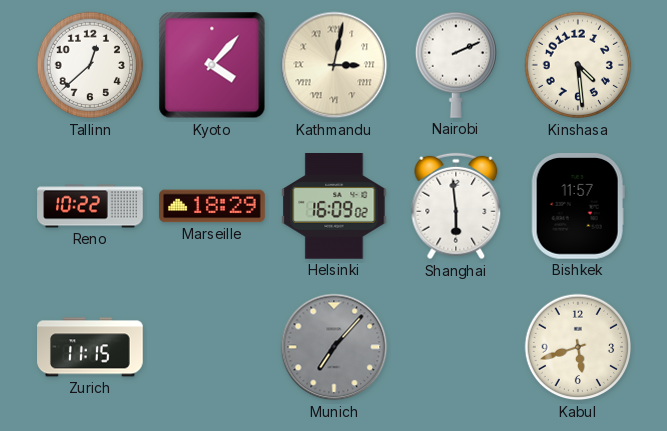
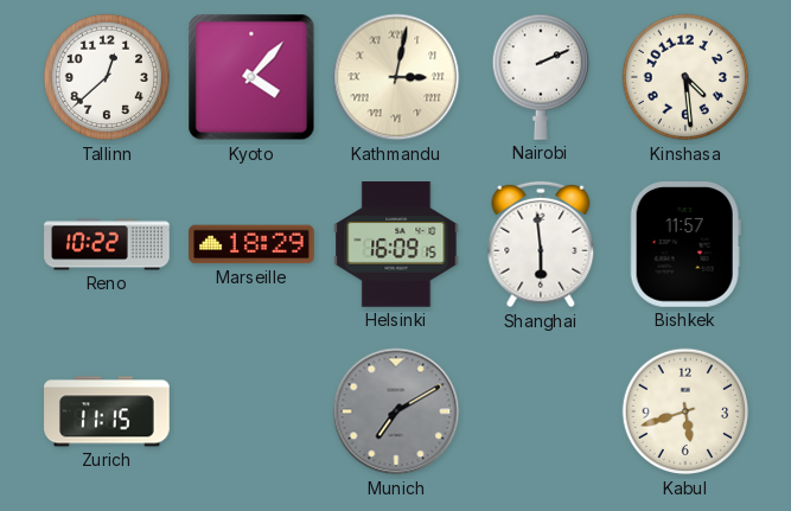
Helsinki: 16:09:02 -> 16:09:15 (396, 244)
Munich: 7:07 -> 7:10 (396, 411)
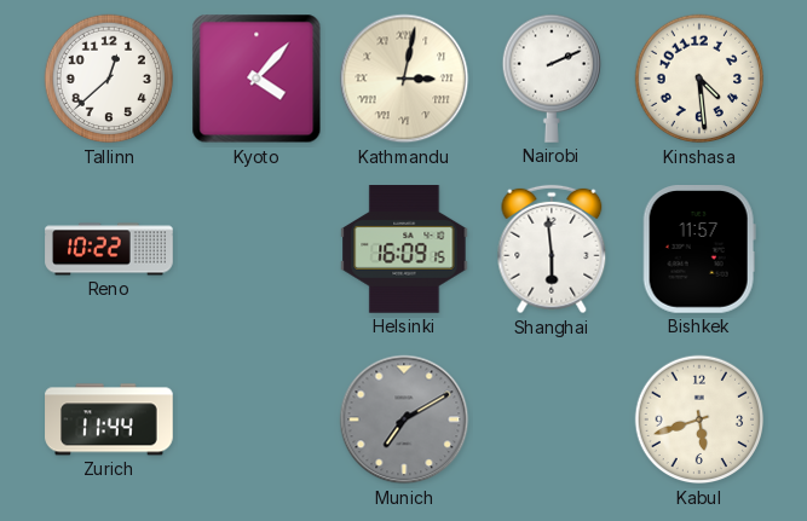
Marseille: 18:29 -> none (251, 244)
Zurich: 11:15 -> 11:44 (109, 419)
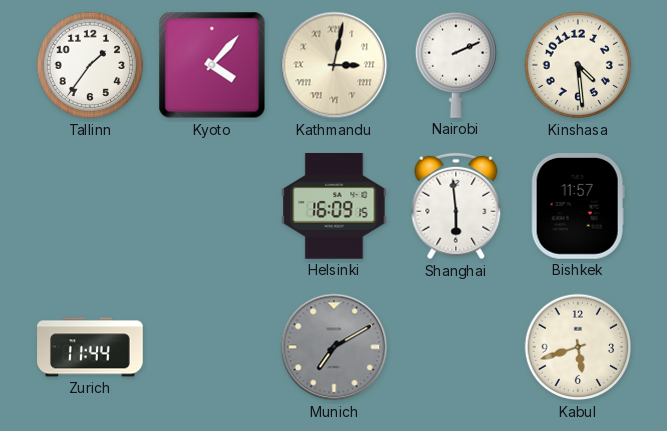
Tallinn: 12:38 -> 1:36 (90, 65)
Reno: 10:22 -> none (109, 249)
